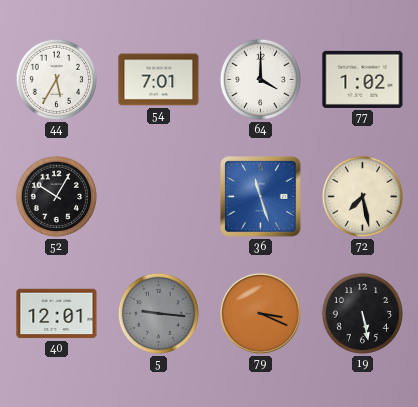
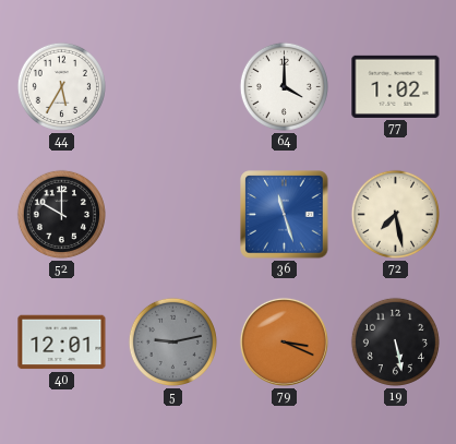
54: 7:01 -> none (159, 80)
52: 10:05 -> 10:00 (61, 214)
5: 9:16 -> 9:13 (172, 341)
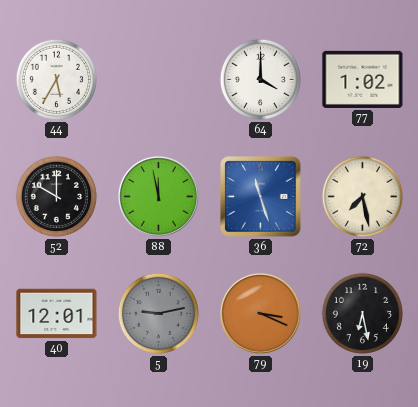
88: none -> 11:58 (158, 196)
19: 5:28 -> 6:28 (362, 313)
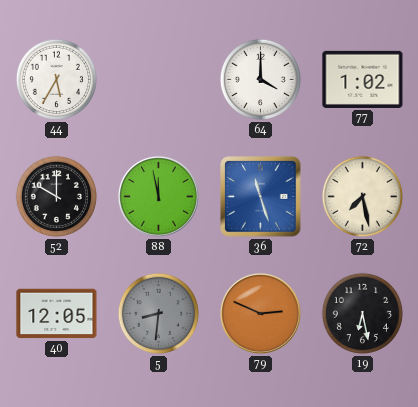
40: 12:01 -> 12:05 (57, 314)
5: 9:13 -> 8:31 (158, 313)
79: 3:19 -> 2:49 (260, 313)
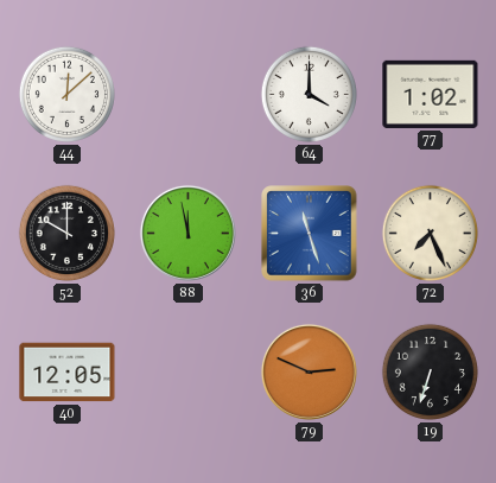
44: 5:35 -> 12:08 (66, 94)
72: 7:28 -> 7:26 (430, 233)
5: 8:31 -> none (158, 313)
19: 6:28 -> 6:33 (430, 371)
